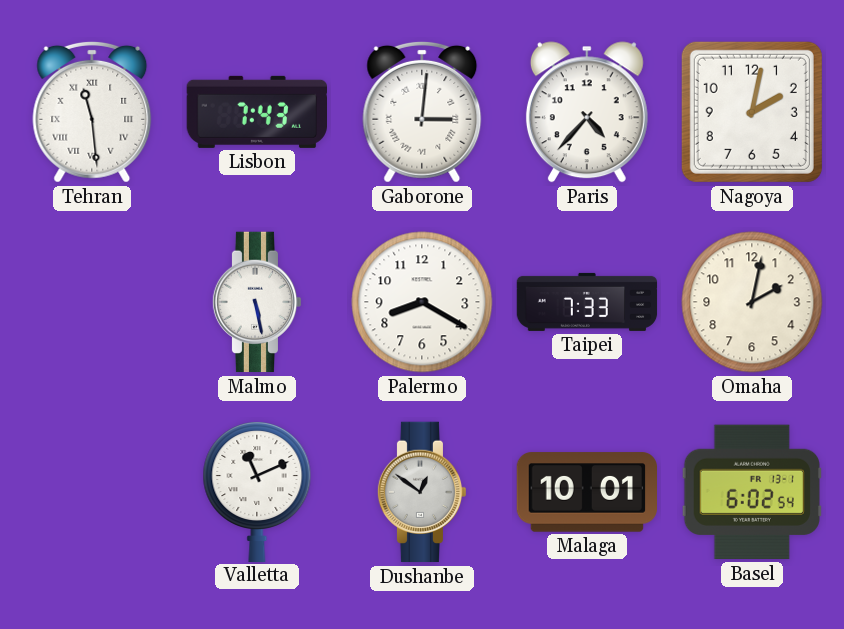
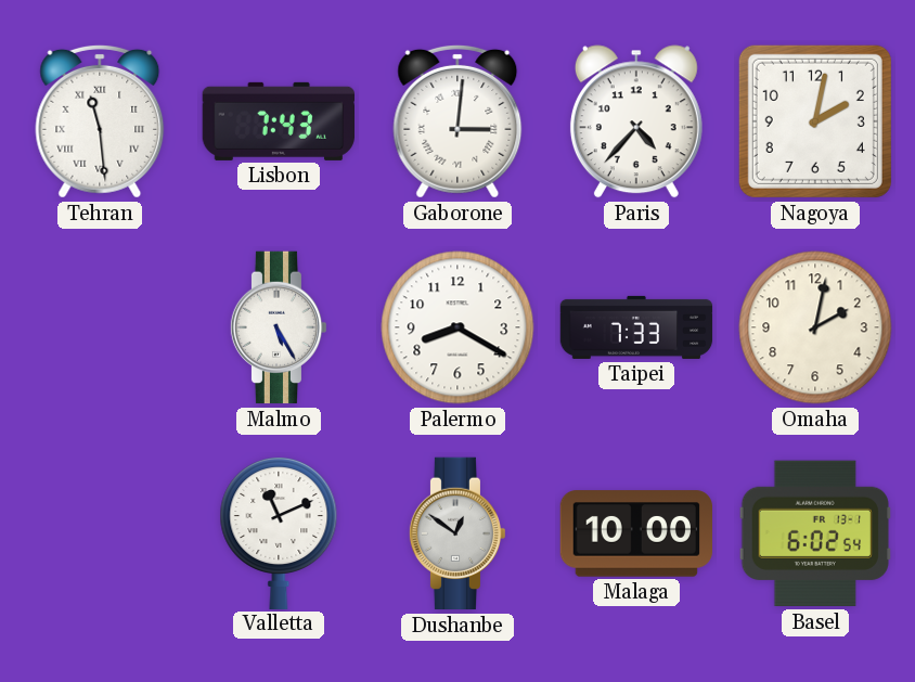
Malmo: 5:28 -> 5:25 (279, 327)
Malaga: 10:01 -> 10:00 (636, 533)
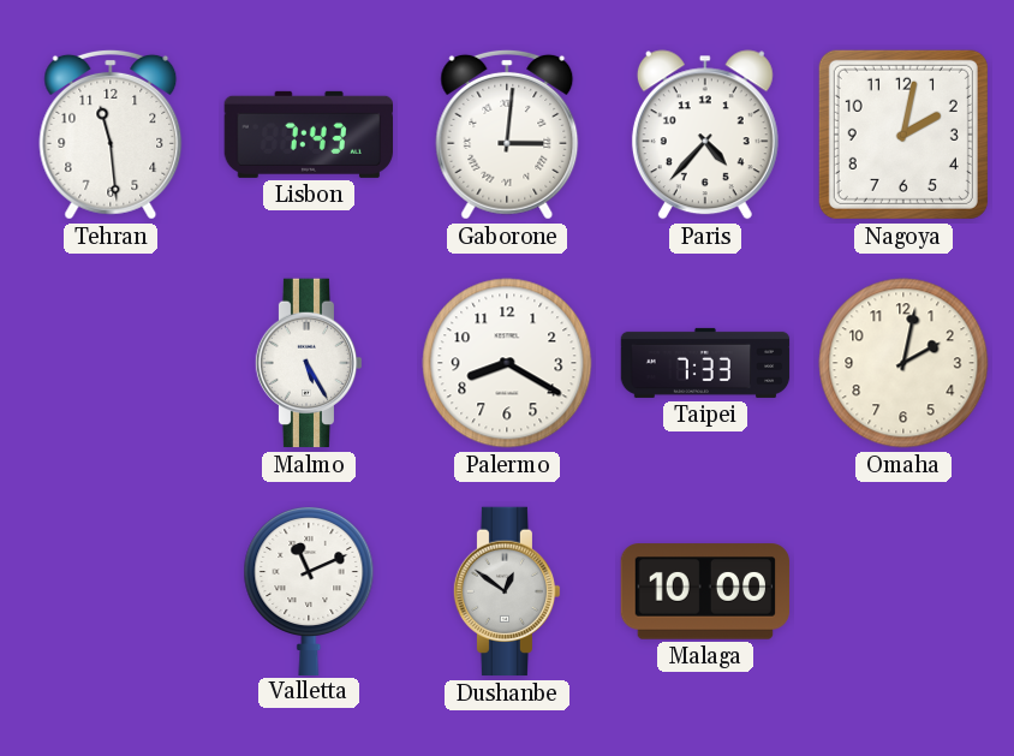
Tehran numerals: Roman -> Arabic (111, 135)
Basel: 6:02 -> none (814, 533)
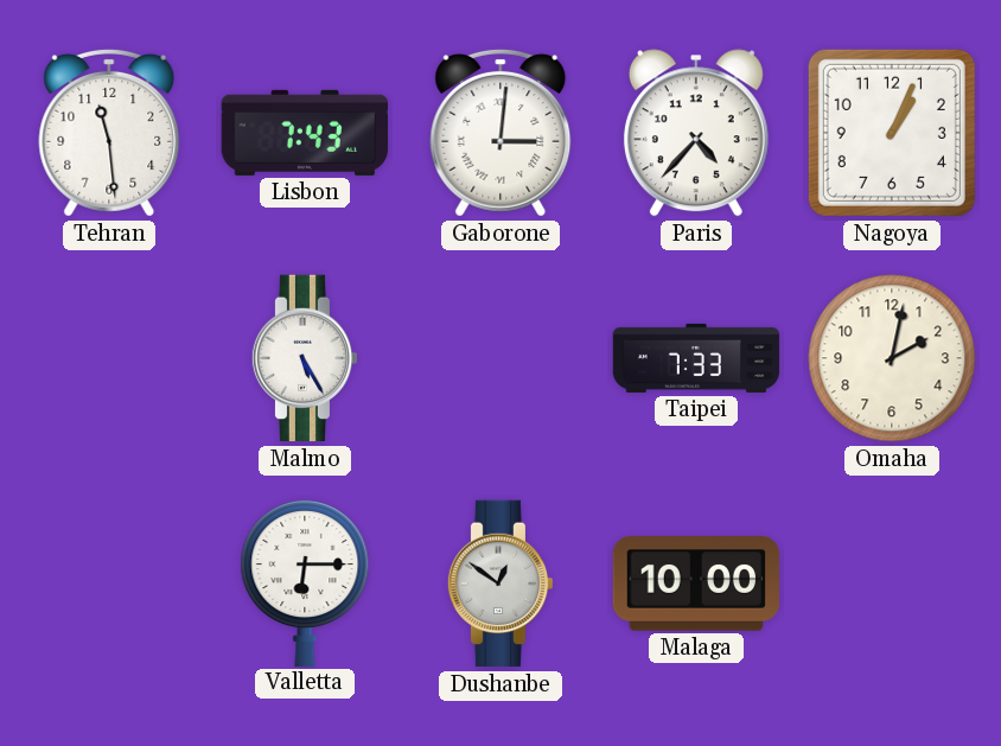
Nagoya: 2:02 -> 1:04 (892, 133)
Palermo: 8:20 -> none (507, 363)
Valletta: 11:11 -> 6:15 (305, 582)
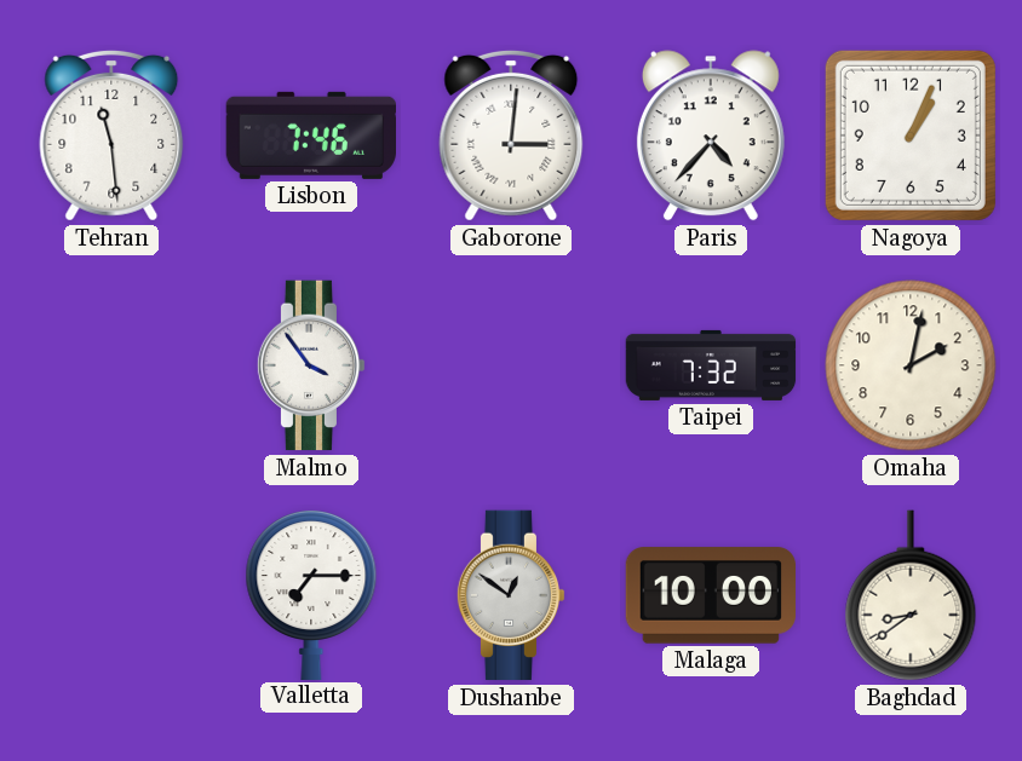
Lisbon: 7:43 -> 7:46 (310, 136)
Malmo: 5:25 -> 3:54 (311, 365)
Taipei: 7:33 -> 7:32 (711, 365)
Valletta: 6:15 -> 7:15 (311, 594)
Baghdad: none -> 8:39 (911, 595)
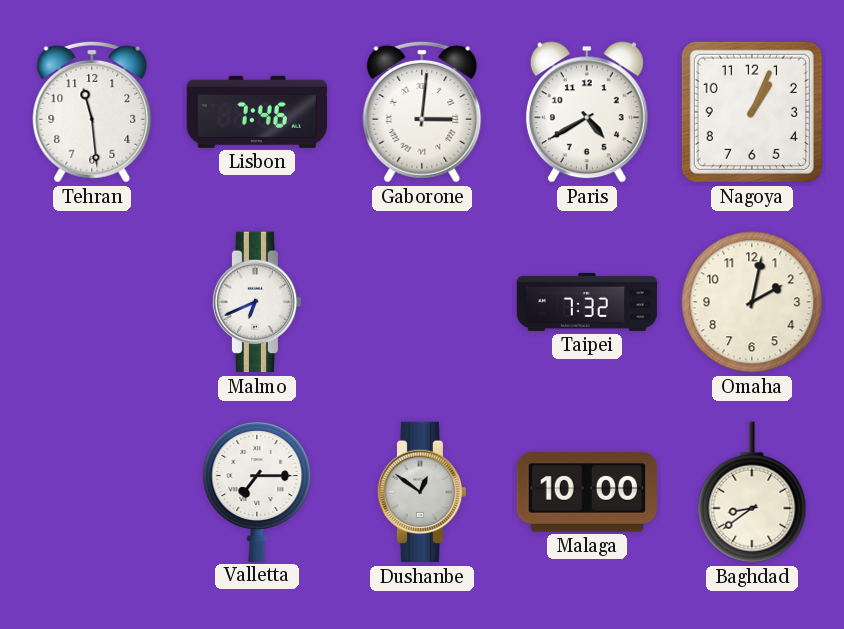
Paris: 4:37 -> 4:40 (587, 112)
Malmo: 3:54 -> 6:41 (257, 302)
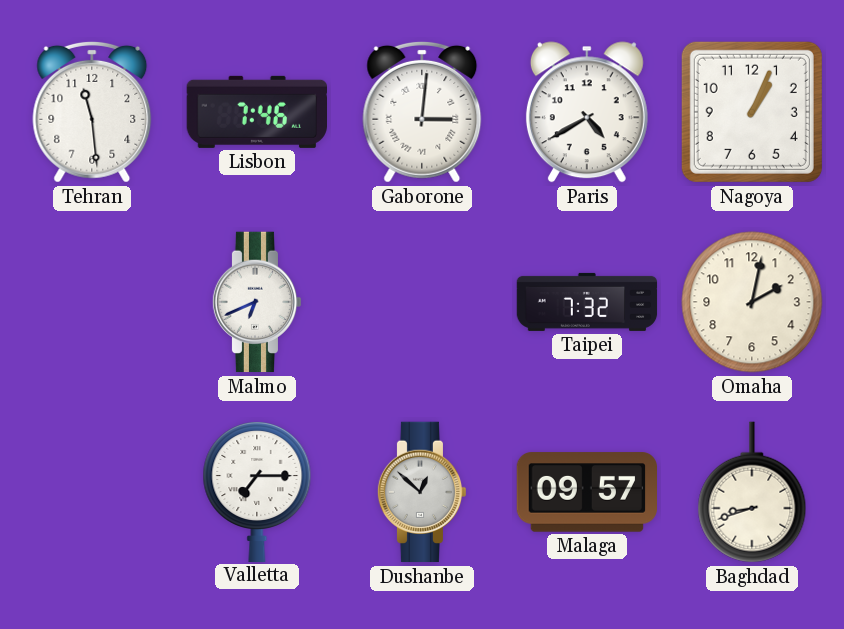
Dushanbe: 12:51 -> 12:52 (422, 492)
Malaga: 10:00 -> 09:57 (587, 492)
Baghdad: 8:39 -> 8:42 (752, 492)
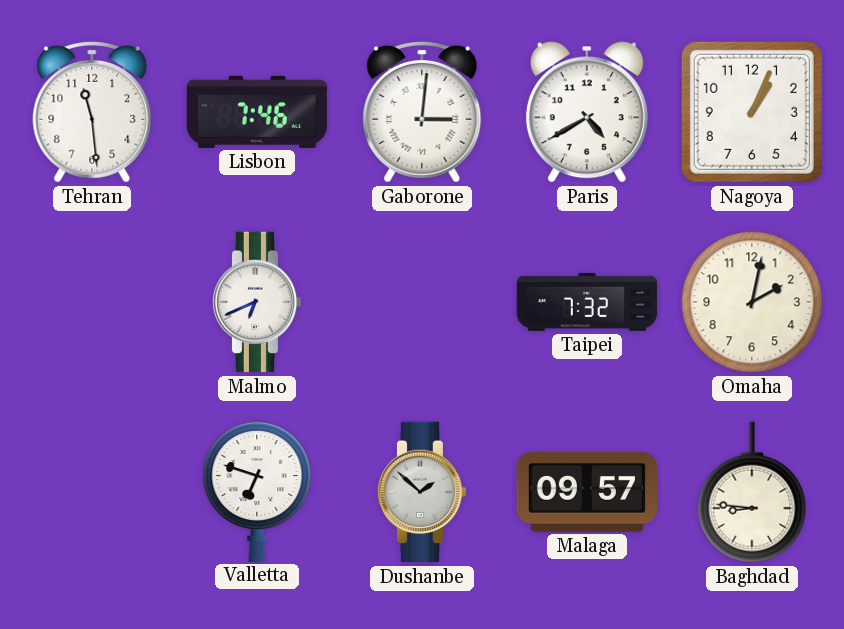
Valletta: 7:15 -> 6:48 (257, 491)
Dushanbe: 12:52 -> 1:52 (422, 492)
Baghdad: 8:42 -> 8:46 (752, 492)
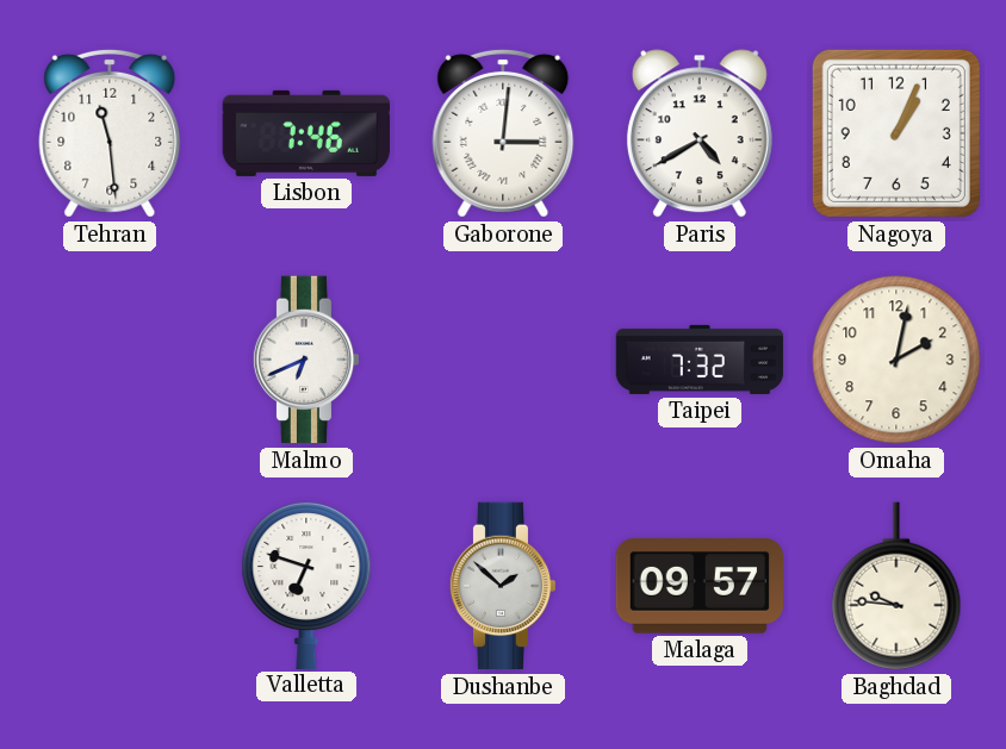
Baghdad: 8:46 -> 9:46 (896, 586)
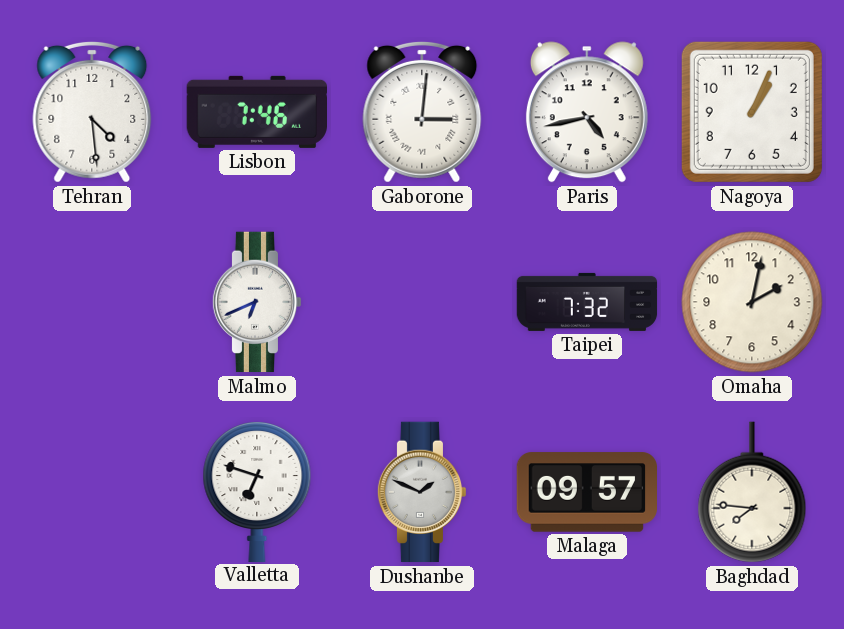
Tehran: 11:29 -> 4:29 (92, 112)
Paris: 4:40 -> 4:43 (587, 112)
Dushanbe: 1:52 -> 1:49 (422, 492)
Baghdad: 9:46 -> 7:46 (752, 492)
